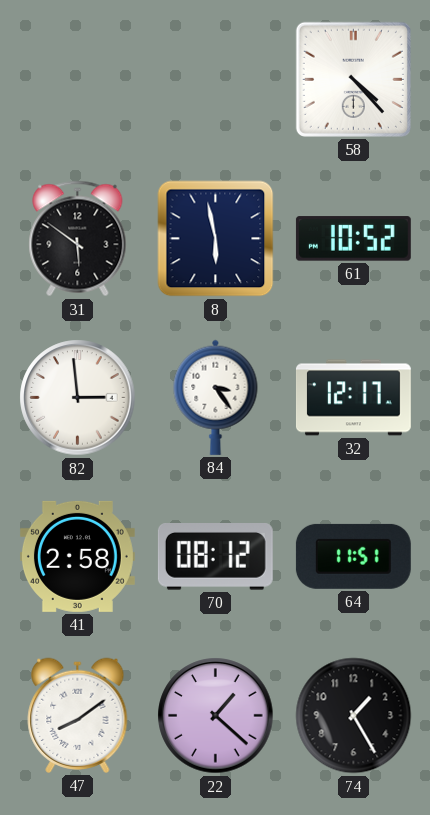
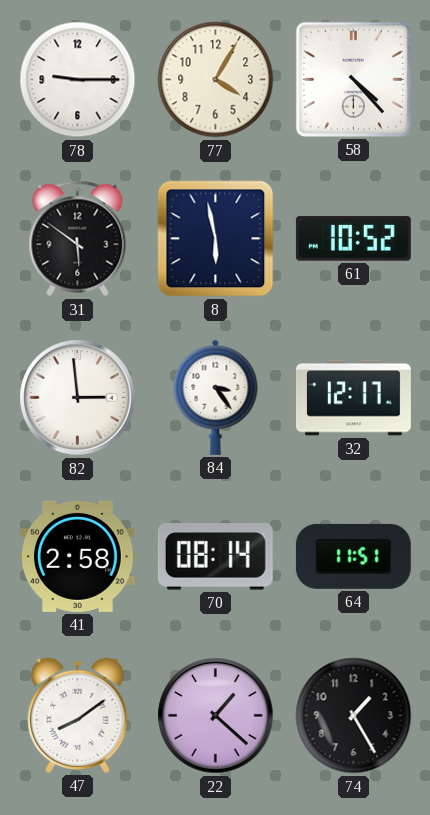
78: none -> 9:15 (78, 80)
77: none -> 4:05 (216, 80)
70: 08:12 -> 08:14 (215, 557)
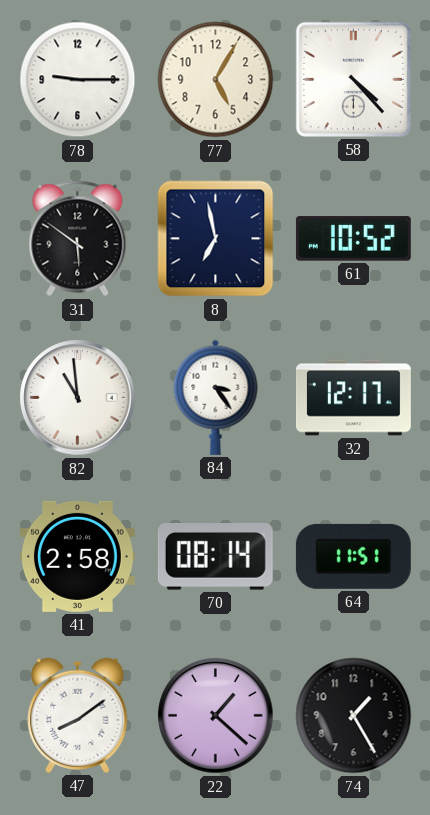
77: 4:05 -> 5:05 (216, 80)
8: 5:58 -> 6:58 (216, 239)
82: 2:59 -> 10:59 (78, 398)
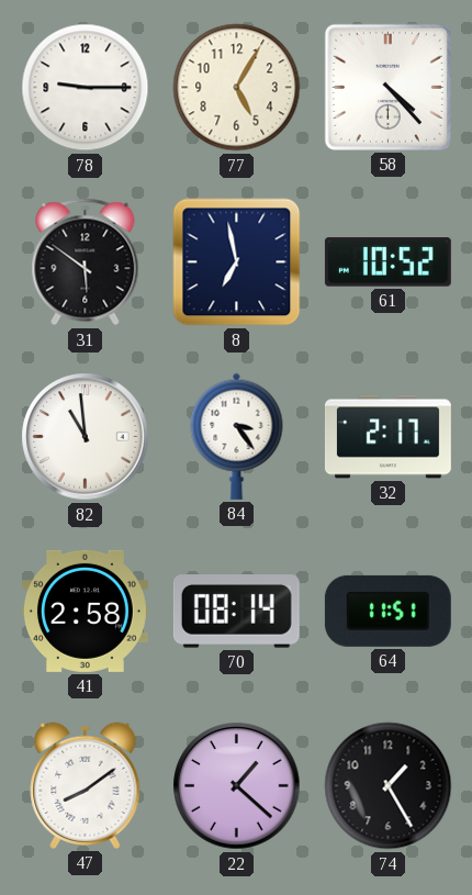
32: 12:17 -> 2:17 (387, 437)
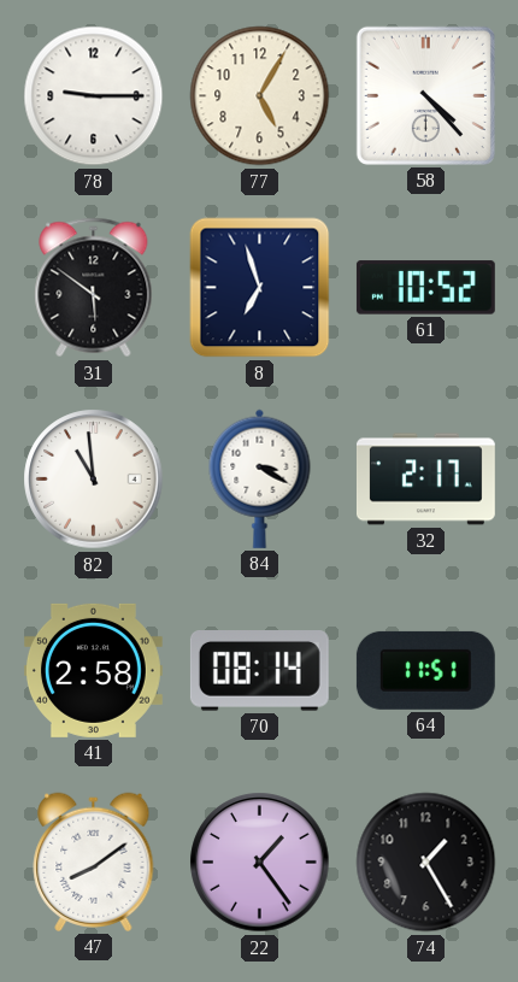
8: 6:58 -> 6:57 (260, 288)
84: 3:24 -> 3:20 (260, 478)
22: 1:22 -> 1:24 (260, 863)
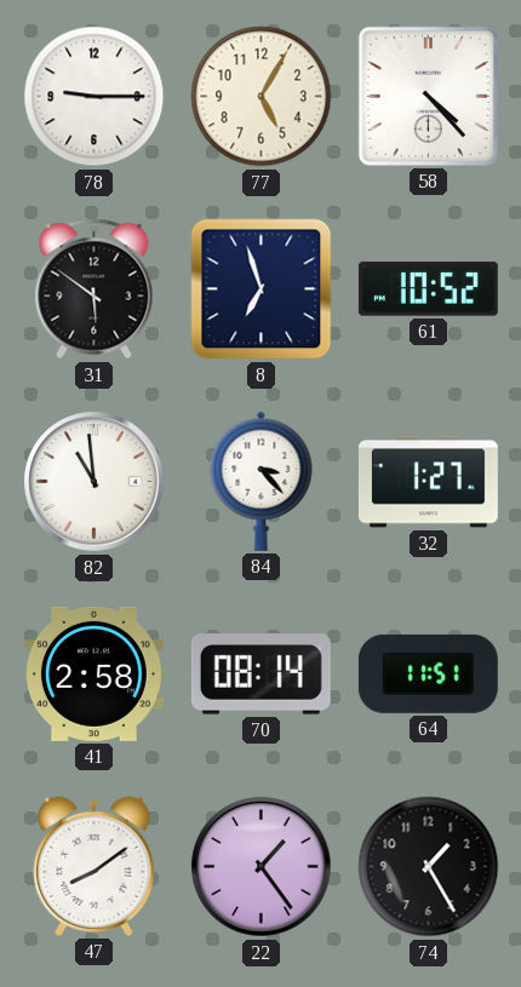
84: 3:20 -> 3:23 (262, 481)
32: 2:17 -> 1:27 (428, 482)
